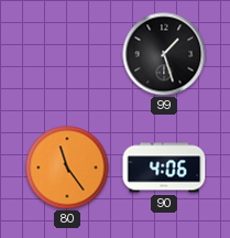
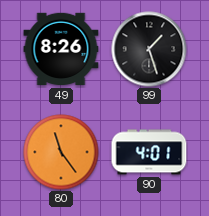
49: none -> 8:26 (61, 49)
90: 4:06 -> 4:01 (149, 152)
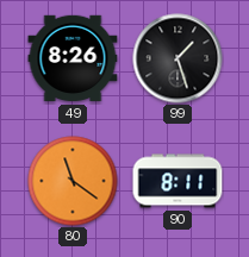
80: 11:24 -> 11:21 (73, 181)
90: 4:01 -> 8:11 (178, 181)
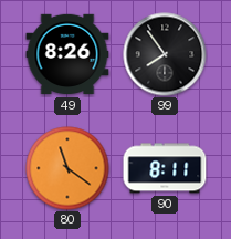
99: 1:27 -> 7:54 (165, 54)
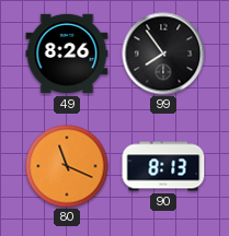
80: 11:21 -> 11:19 (67, 166)
90: 8:11 -> 8:13 (163, 166)
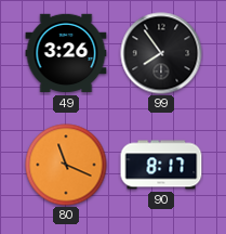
49: 8:26 -> 3:26 (66, 53)
90: 8:13 -> 8:17 (161, 165)
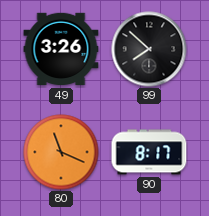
99: 7:54 -> 7:52 (149, 49)
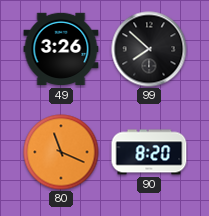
90: 8:17 -> 8:20 (149, 152)
